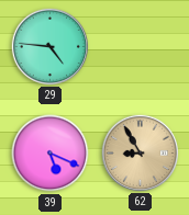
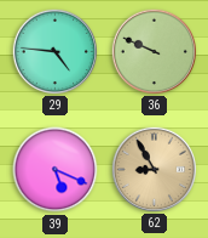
36: none -> 9:49 (154, 51)
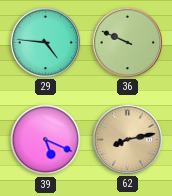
62: 8:55 -> 8:13 (127, 139)
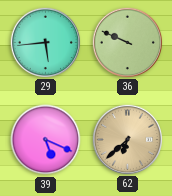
29: 4:46 -> 5:44 (45, 42)
62: 8:13 -> 6:38 (127, 139)
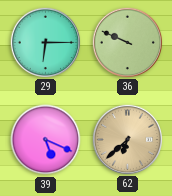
29: 5:44 -> 6:15 (45, 42)
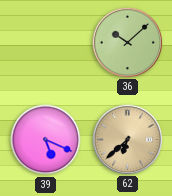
29: 6:15 -> none (45, 42)
36: 9:49 -> 10:08 (127, 42)
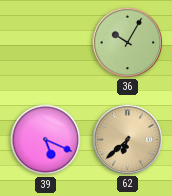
36: 10:08 -> 10:05 (127, 42)
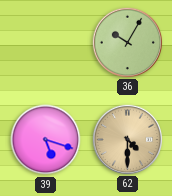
39: 5:19 -> 5:18 (46, 140)
62: 6:38 -> 4:30 (127, 139)
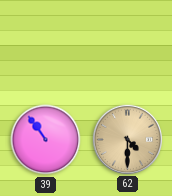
36: 10:05 -> none (127, 42)
39: 5:18 -> 10:54 (46, 140)
